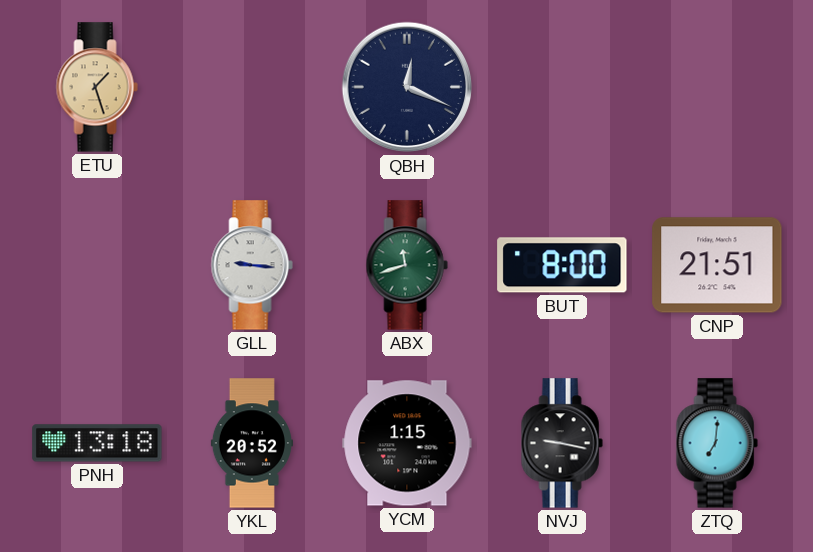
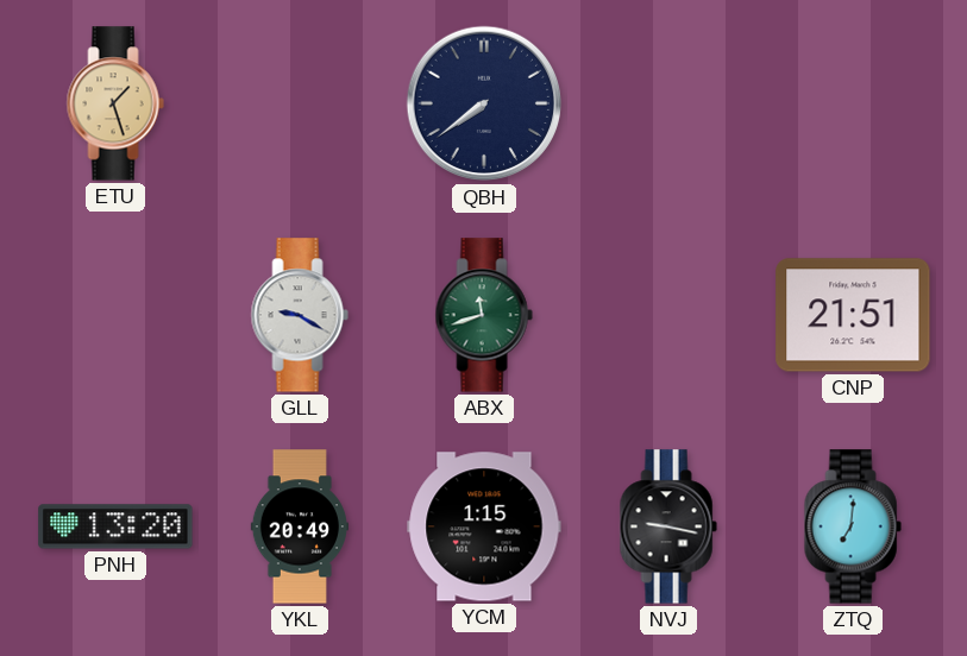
QBH: 12:19 -> 7:39 (484, 103)
GLL: 9:16 -> 9:20 (300, 315)
BUT: 8:00 -> none (562, 265)
PNH: 13:18 -> 13:20 (115, 526)
YKL: 20:52 -> 20:49 (299, 526)
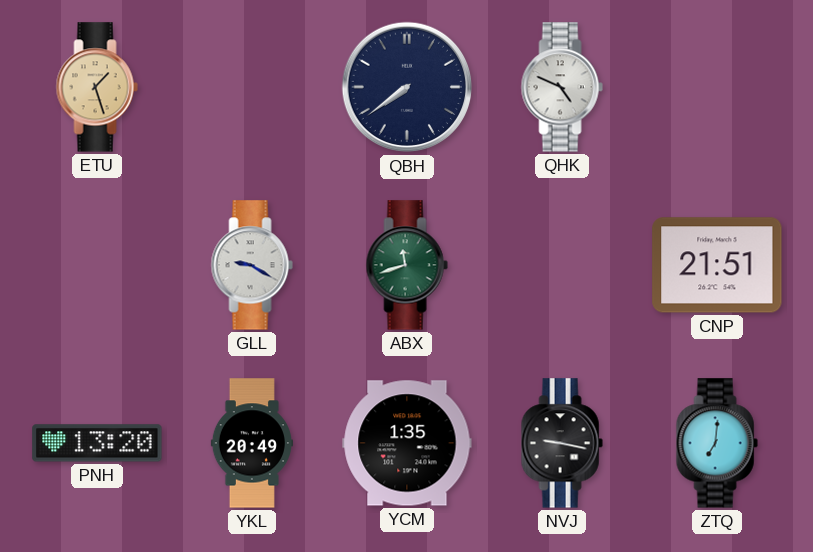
QHK: none -> 4:49 (562, 87)
YCM: 1:15 -> 1:35 (407, 443)
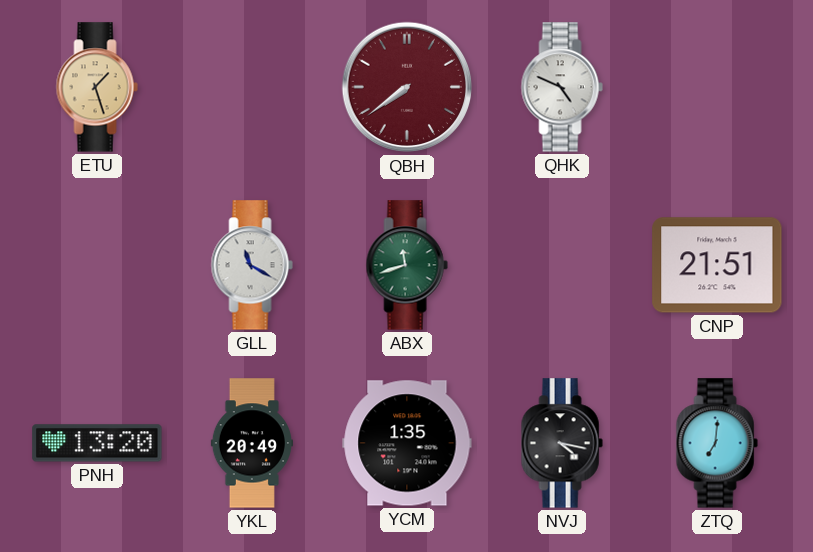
QBH dial: navy -> burgundy (407, 87)
GLL: 9:20 -> 11:20 (252, 265)
NVJ: 9:17 -> 4:17 (562, 443)
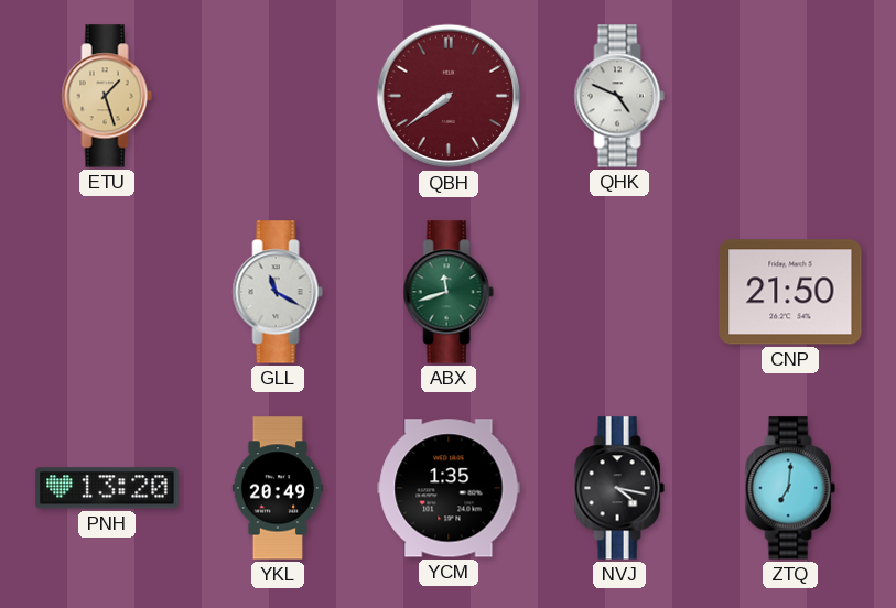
CNP: 21:51 -> 21:50 (790, 292)
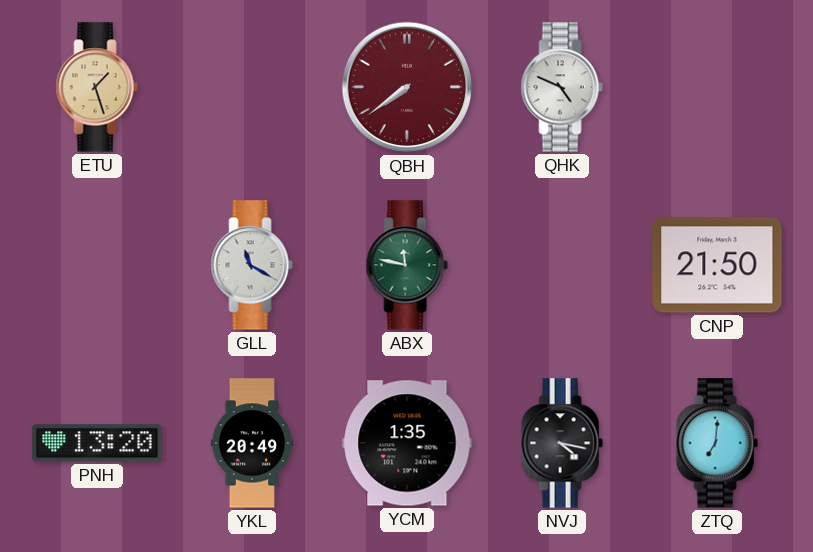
ABX: 11:42 -> 11:47 (407, 265)
